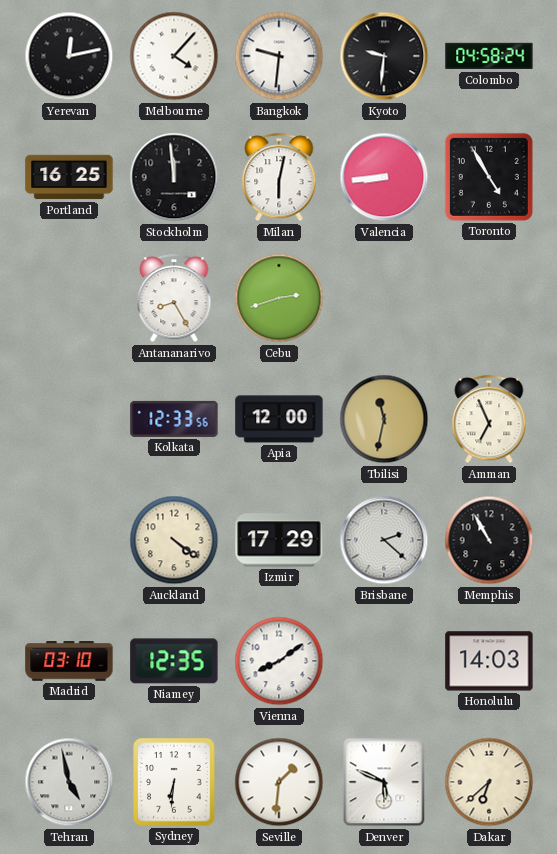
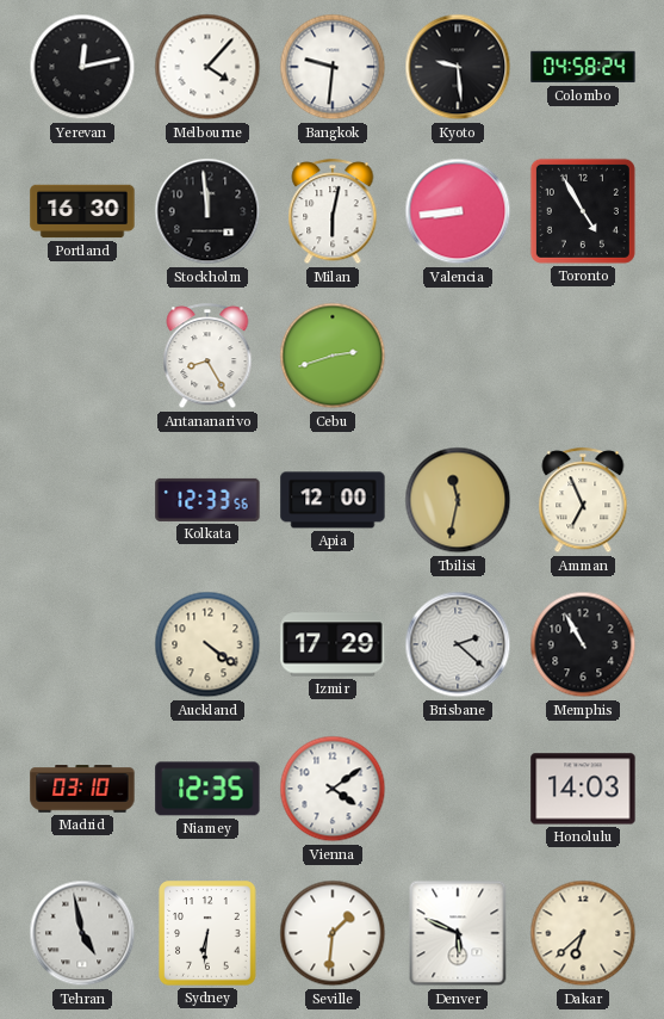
Kyoto: 9:31 -> 9:29 (458, 67)
Portland: 16:25 -> 16:30 (82, 211)
Vienna: 8:09 -> 4:09 (333, 789)
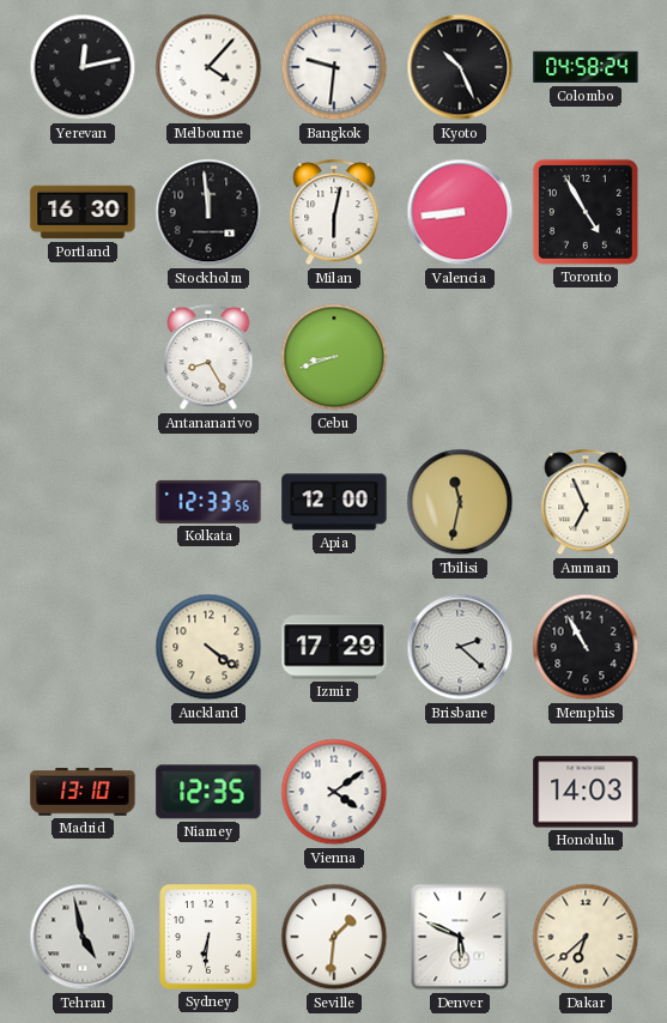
Kyoto: 9:29 -> 10:26 (460, 67)
Cebu: 2:42 -> 8:42 (334, 357)
Madrid: 03:10 -> 13:10 (83, 792)
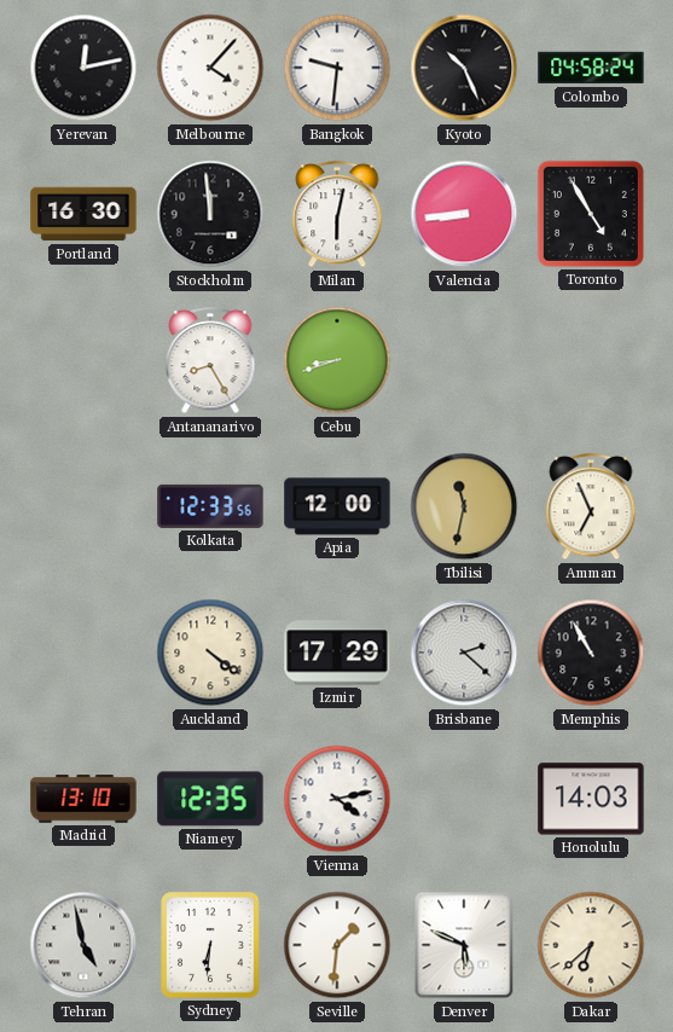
Vienna: 4:09 -> 4:13 (337, 799)
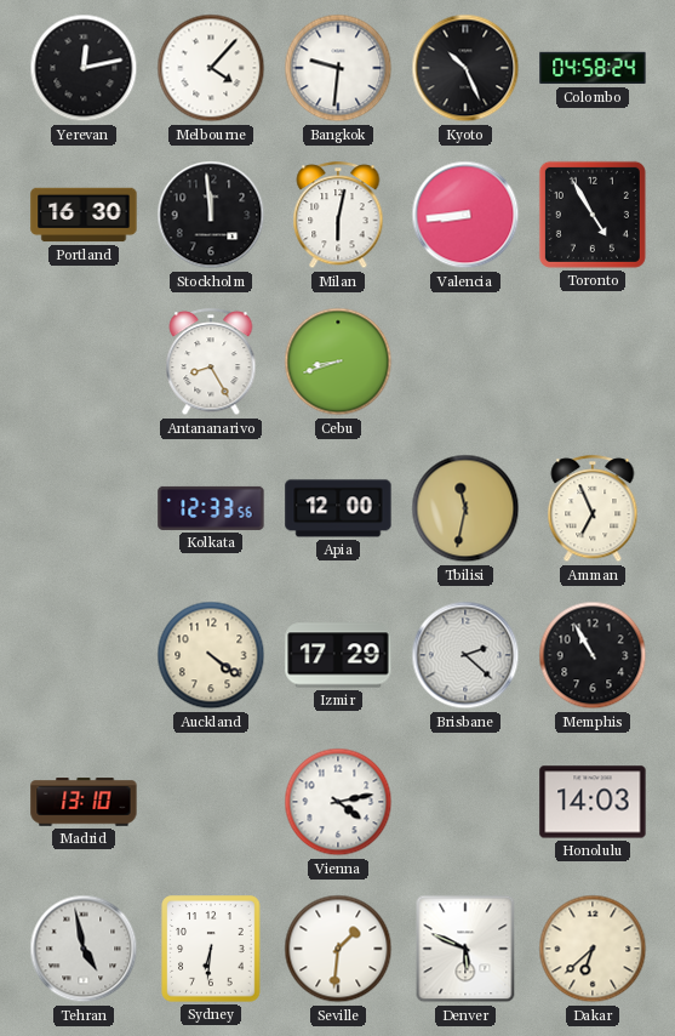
Niamey: 12:35 -> none (210, 799)
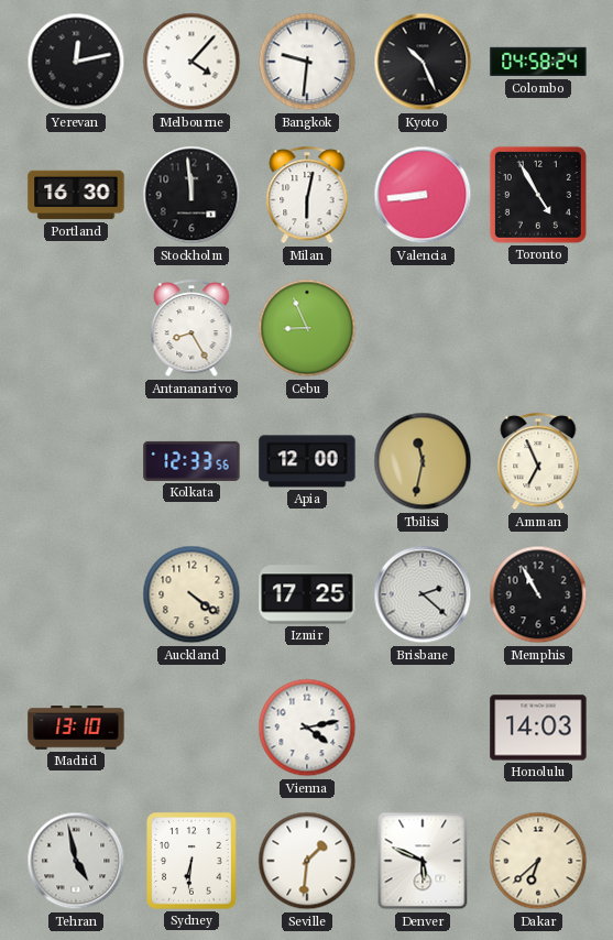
Cebu: 8:42 -> 8:56 (307, 328)
Izmir: 17:29 -> 17:25 (307, 594)
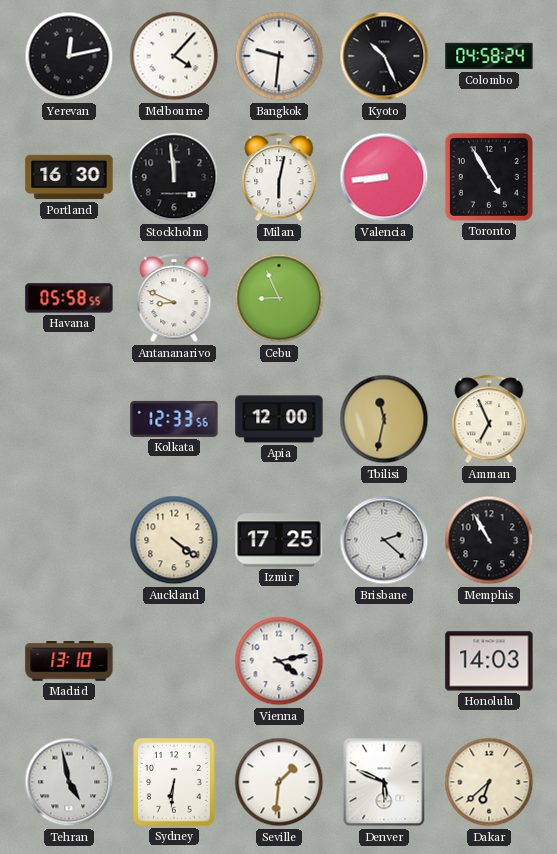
Havana: none -> 05:58 (69, 298)
Antananarivo: 8:25 -> 8:49 (174, 299)
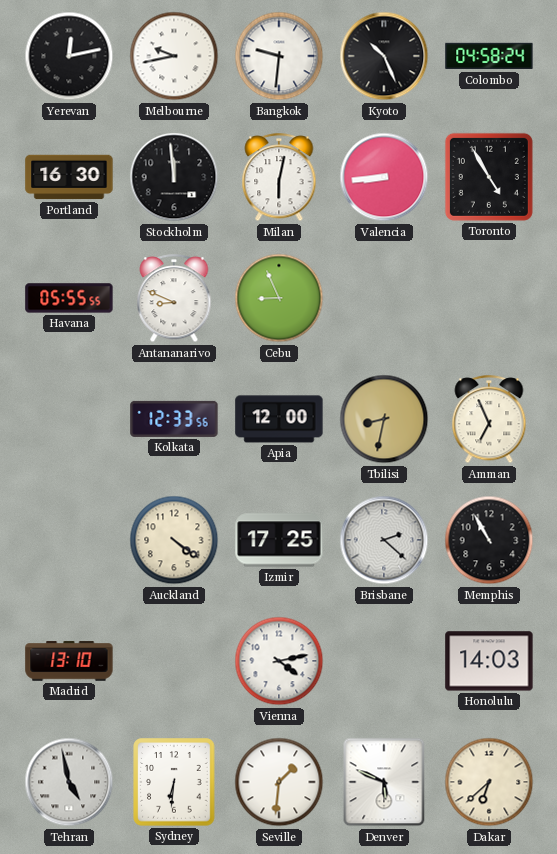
Melbourne: 4:07 -> 9:43 (174, 56)
Havana: 05:58 -> 05:55 (69, 298)
Tbilisi: 11:32 -> 8:32 (384, 419)
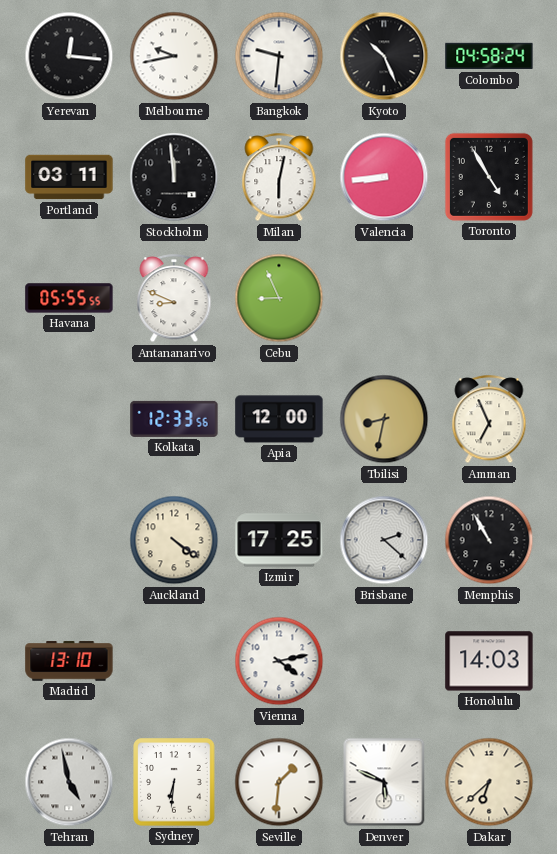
Yerevan: 12:13 -> 12:16 (69, 56)
Portland: 16:30 -> 03:11 (69, 177)
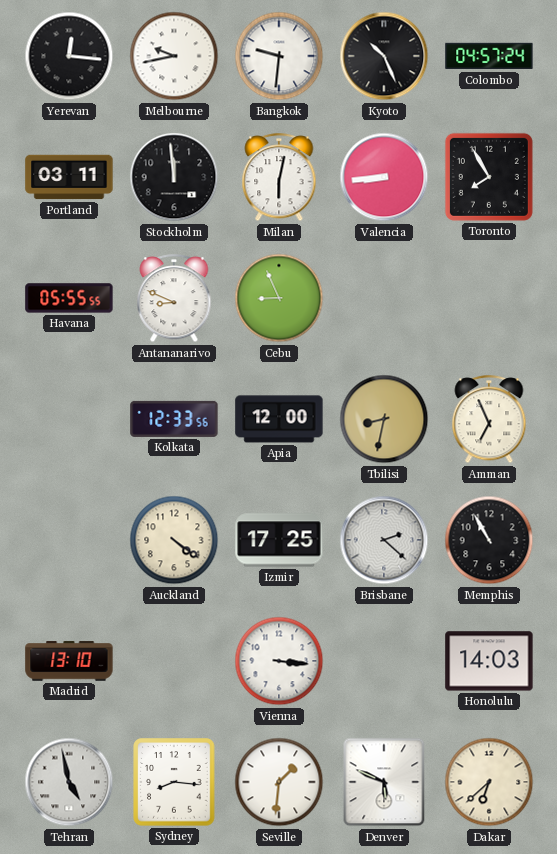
Colombo: 04:58 -> 04:57 (489, 56)
Toronto: 4:55 -> 7:55 (489, 177)
Vienna: 4:13 -> 3:16 (279, 661)
Sydney: 6:31 -> 8:16 (174, 782)
